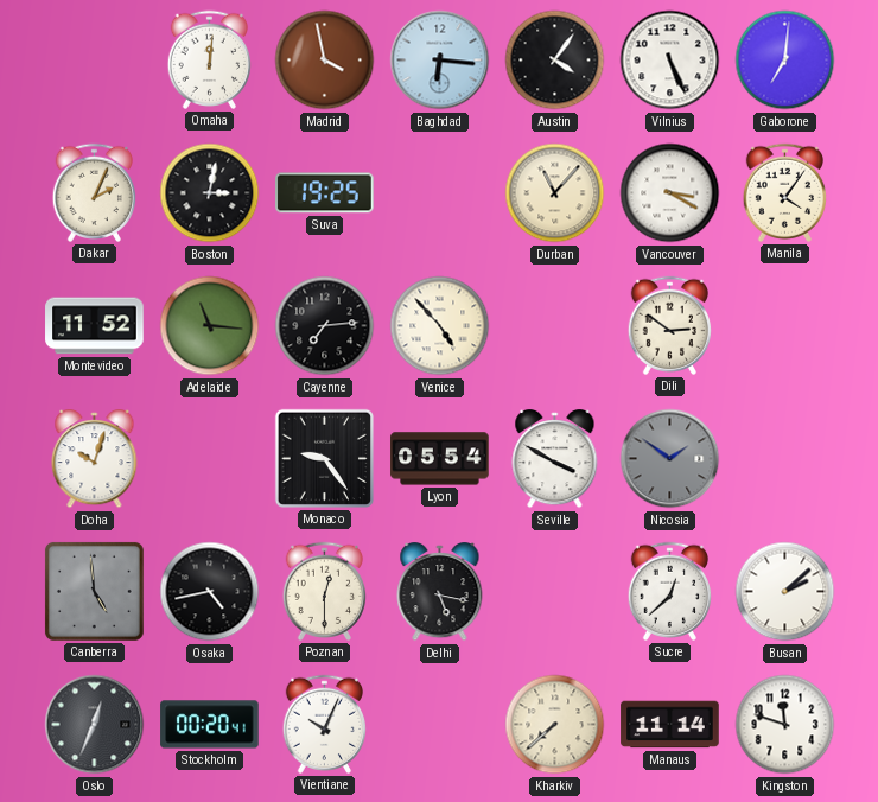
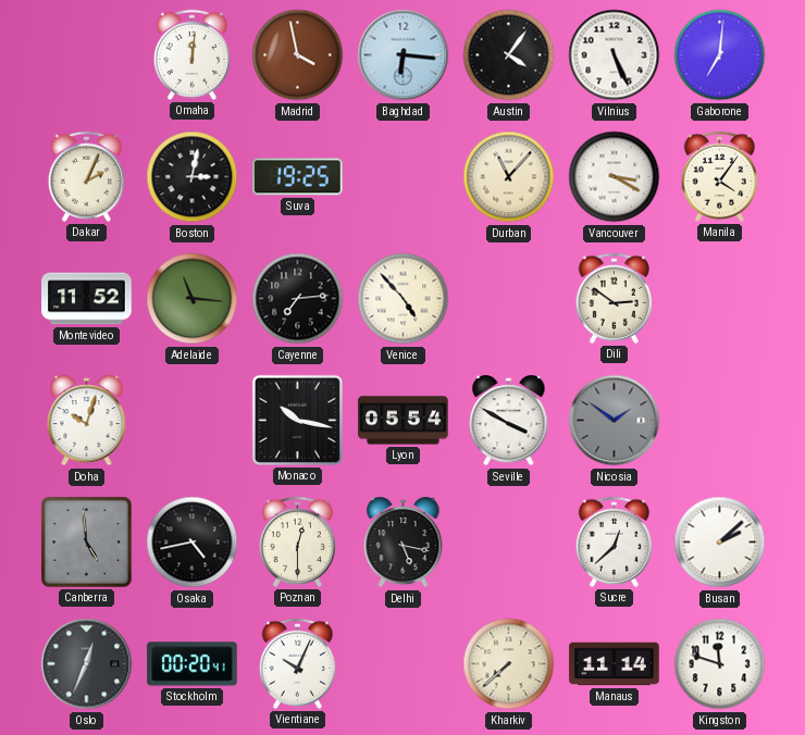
Monaco: 9:24 -> 10:17 (297, 420)
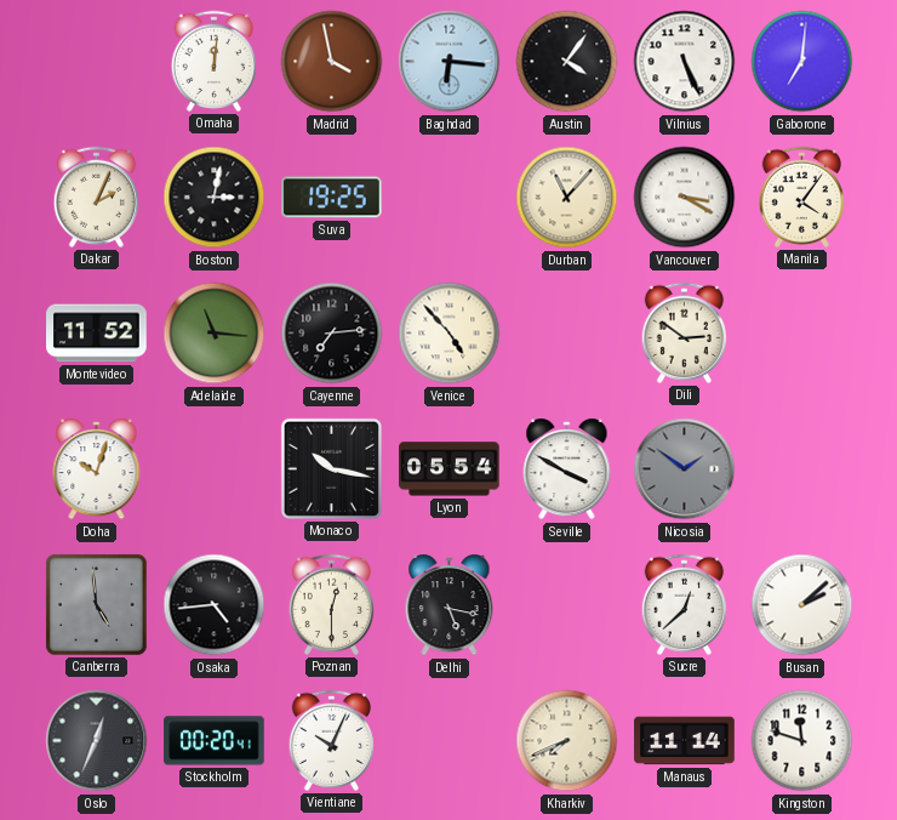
Osaka: 4:43 -> 4:44 (215, 605)
Kharkiv: 7:38 -> 7:41 (567, 741)
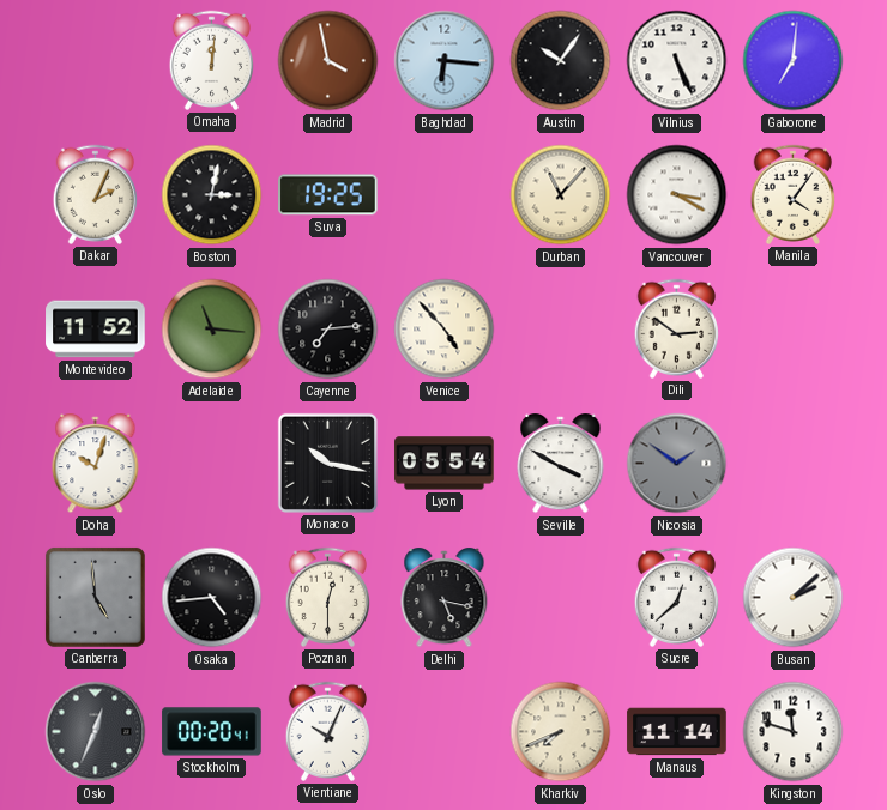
Austin: 4:06 -> 10:06 (561, 61)
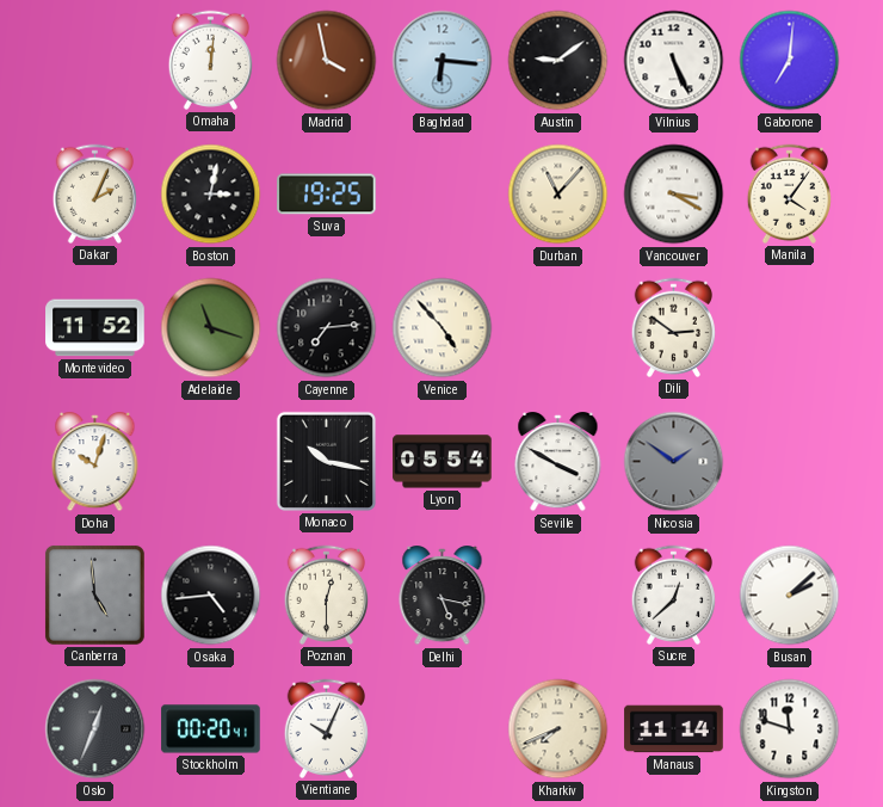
Austin: 10:06 -> 9:09 (558, 61)
Adelaide: 11:16 -> 11:18 (211, 328)
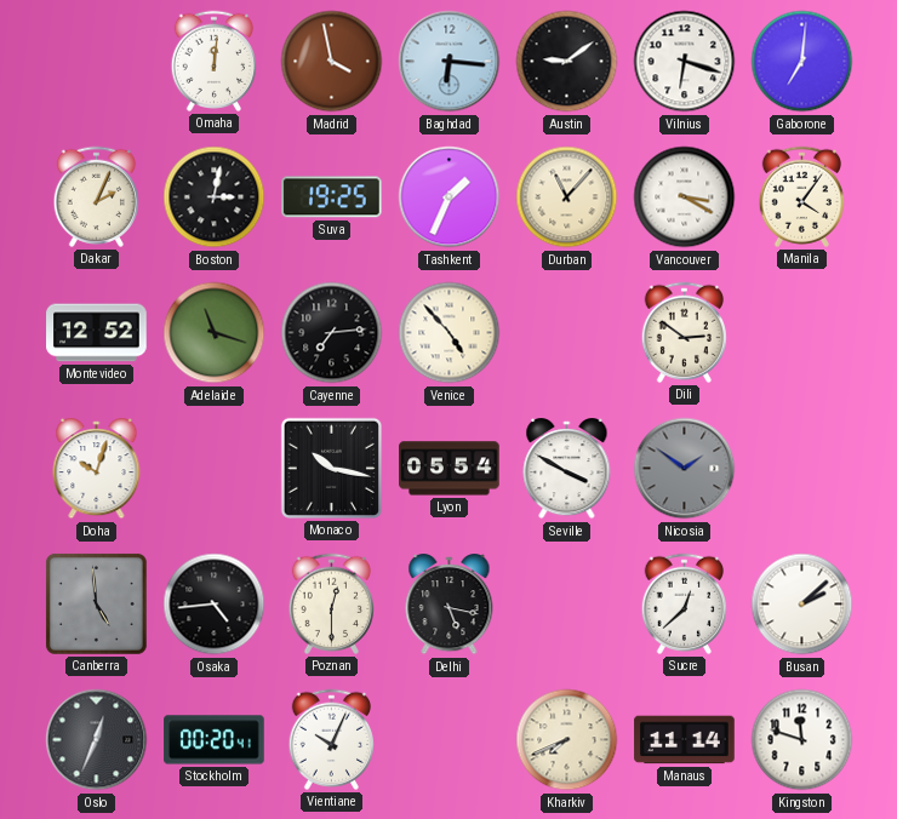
Vilnius: 5:26 -> 6:18 (685, 62)
Tashkent: none -> 1:34 (450, 197)
Montevideo: 11:52 -> 12:52 (97, 333)
